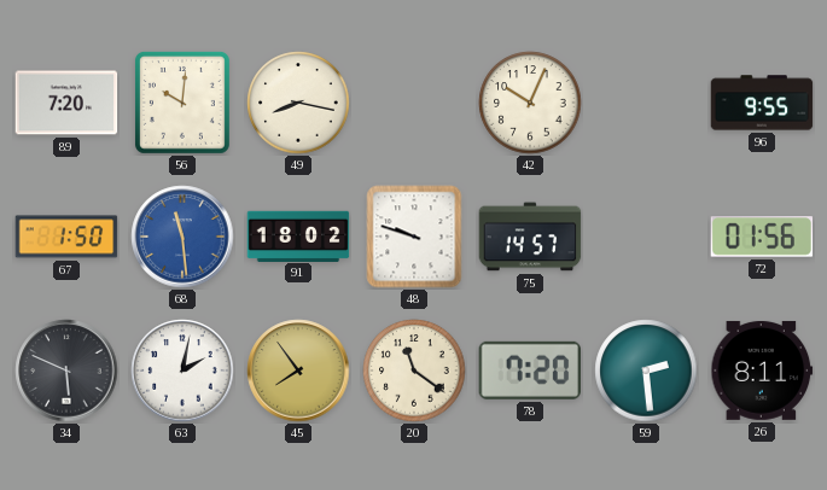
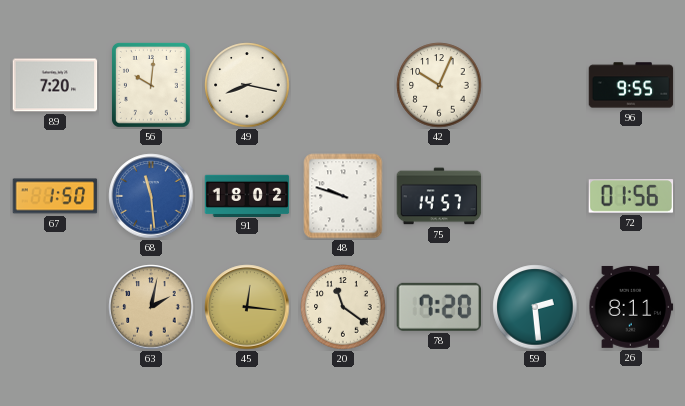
34: 5:49 -> none (66, 371)
63 dial: white -> champagne (151, 307)
45: 7:54 -> 12:16 (247, 307)
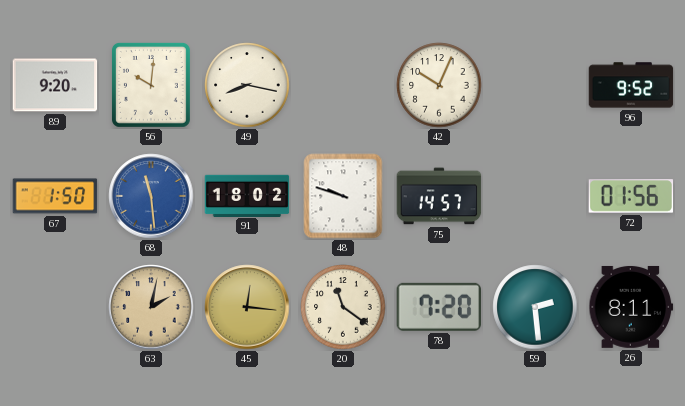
89: 7:20 -> 9:20 (55, 85)
96: 9:55 -> 9:52 (631, 85)
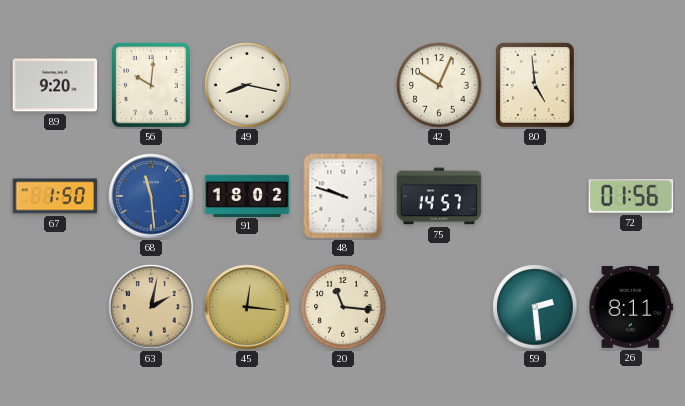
80: none -> 4:59 (535, 85)
96: 9:52 -> none (631, 85)
20: 11:21 -> 11:16 (343, 307)
78: 7:20 -> none (438, 307)
